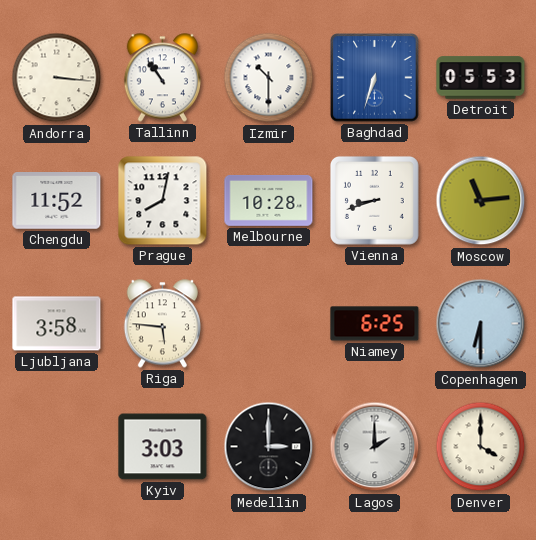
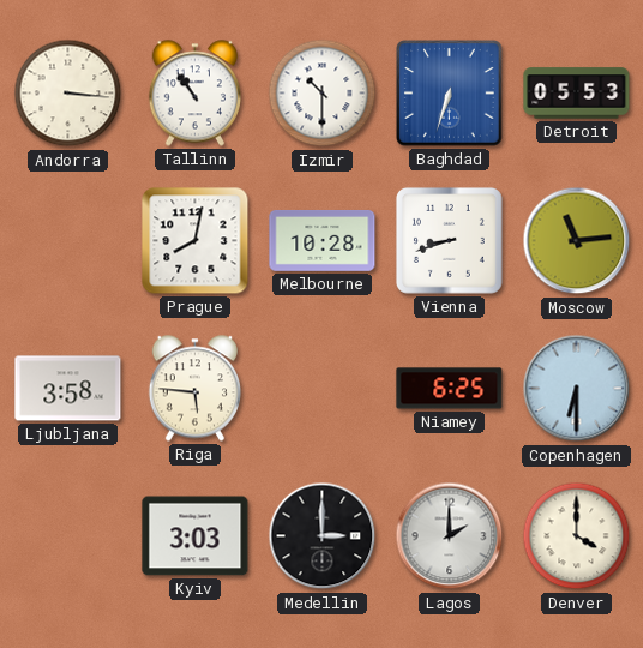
Chengdu: 11:52 -> none (57, 201)
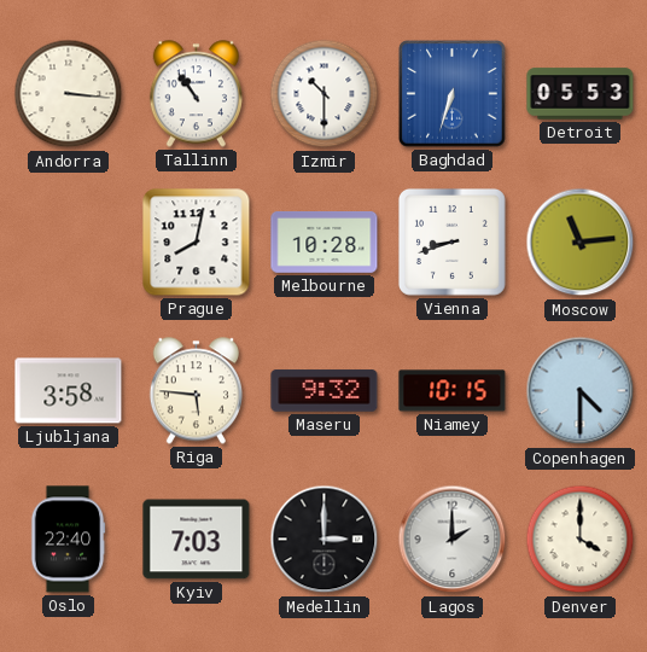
Maseru: none -> 9:32 (325, 391)
Niamey: 6:25 -> 10:15 (453, 391)
Copenhagen: 6:30 -> 4:30 (581, 391)
Oslo: none -> 22:40 (68, 540)
Kyiv: 3:03 -> 7:03 (197, 540)
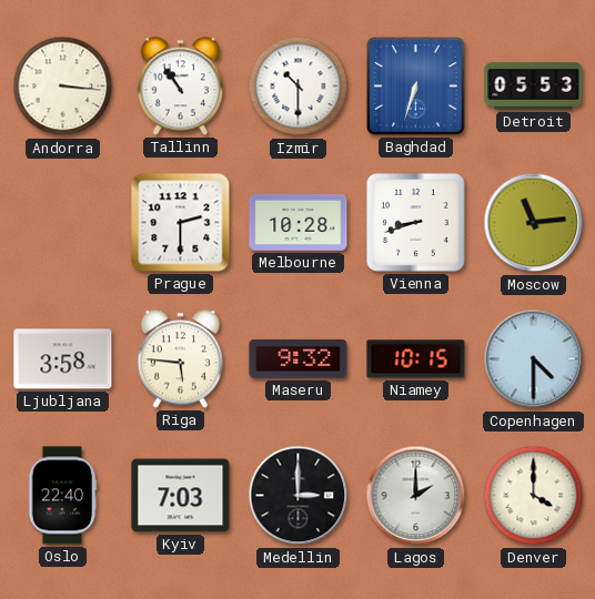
Prague: 8:02 -> 2:30 (181, 223)
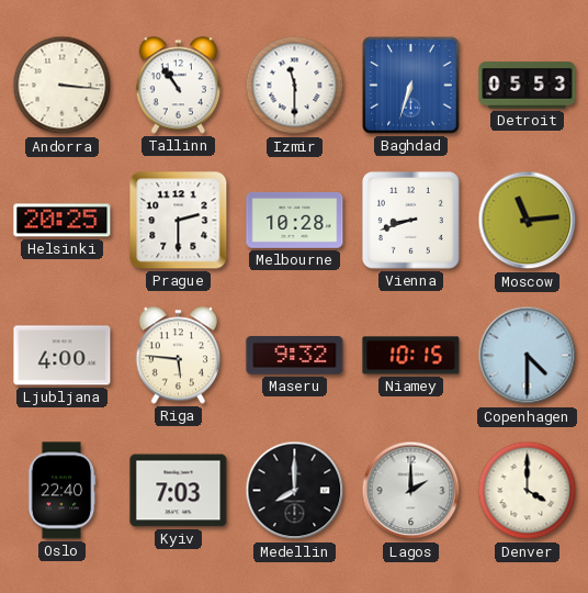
Izmir: 10:30 -> 11:30 (295, 86)
Helsinki: none -> 20:25 (63, 221)
Ljubljana: 3:58 -> 4:00 (63, 356)
Medellin: 3:00 -> 8:00 (295, 491)
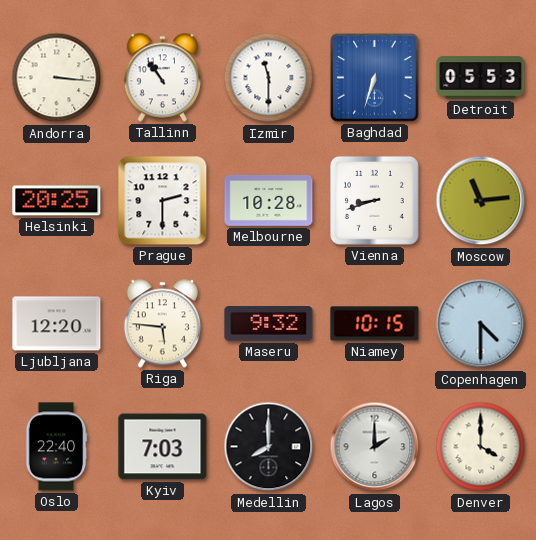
Ljubljana: 4:00 -> 12:20 (57, 324)
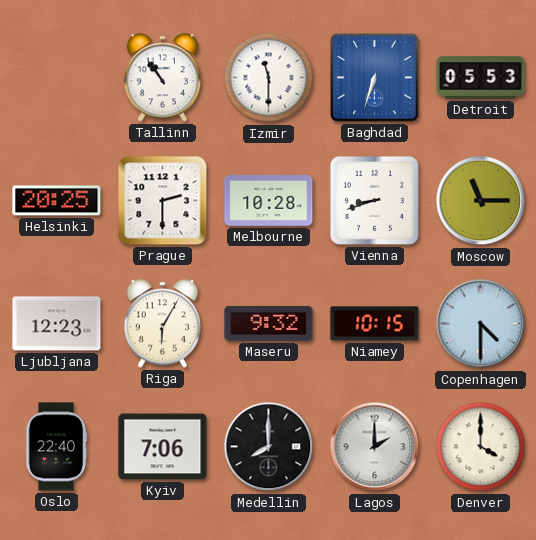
Andorra: 3:16 -> none (57, 78)
Moscow: 11:14 -> 11:15 (481, 201)
Ljubljana: 12:20 -> 12:23 (57, 324)
Riga: 5:46 -> 6:05 (162, 324)
Kyiv: 7:03 -> 7:06 (163, 447)
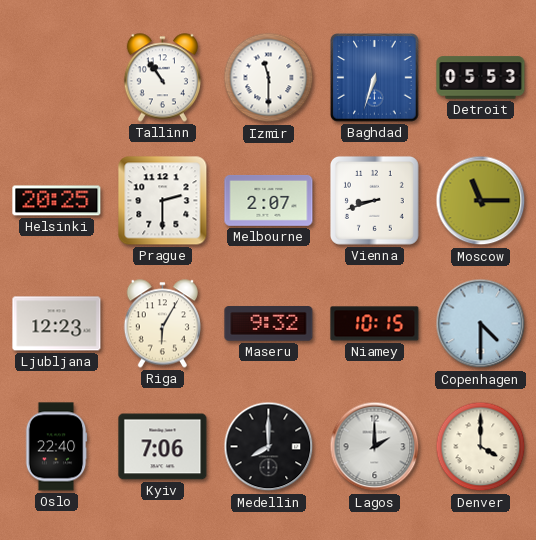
Melbourne: 10:28 -> 2:07 (269, 200)
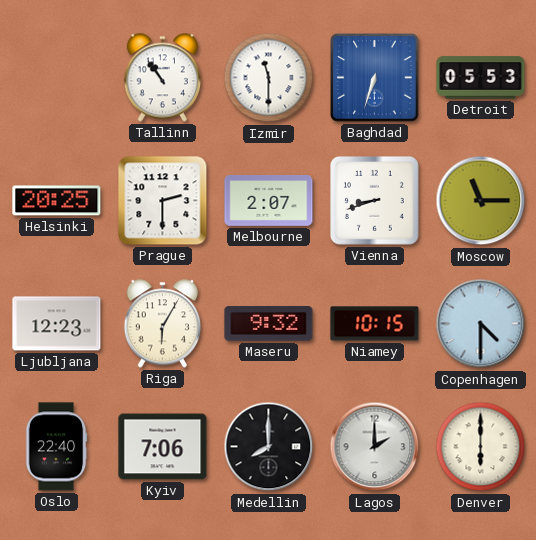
Denver: 4:00 -> 6:00 (481, 447)
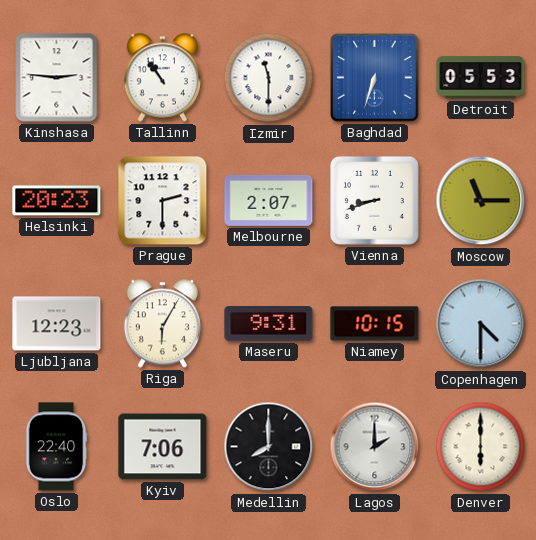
Kinshasa: none -> 2:46 (57, 78)
Helsinki: 20:25 -> 20:23 (57, 201)
Maseru: 9:32 -> 9:31 (269, 324)
